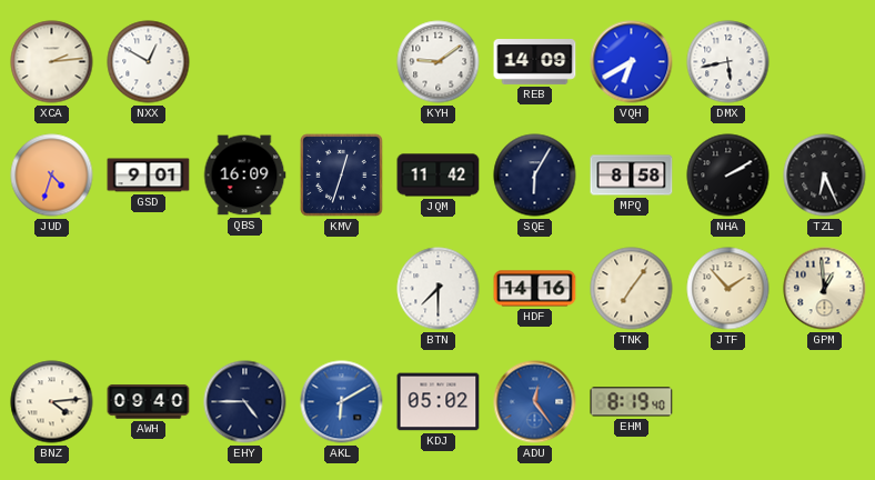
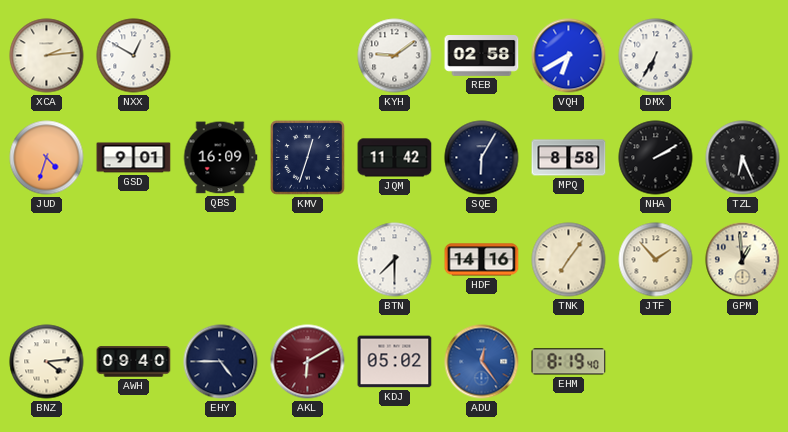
REB: 14:09 -> 02:58 (482, 56)
DMX: 5:43 -> 6:35 (656, 56)
AKL dial: blue -> burgundy (308, 362)
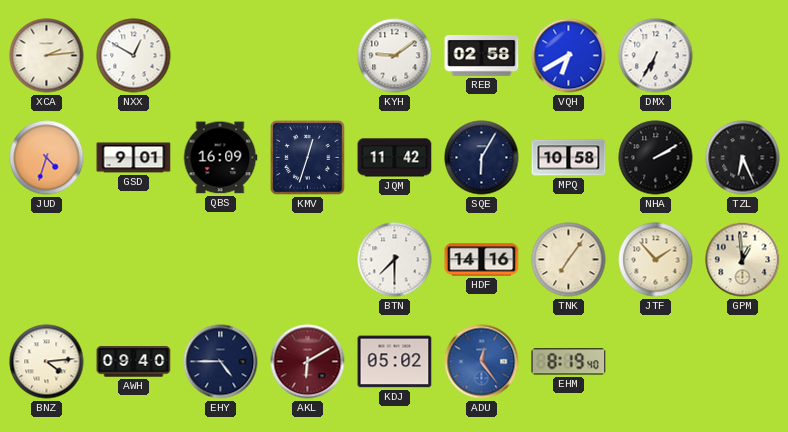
MPQ: 8:58 -> 10:58 (569, 158)
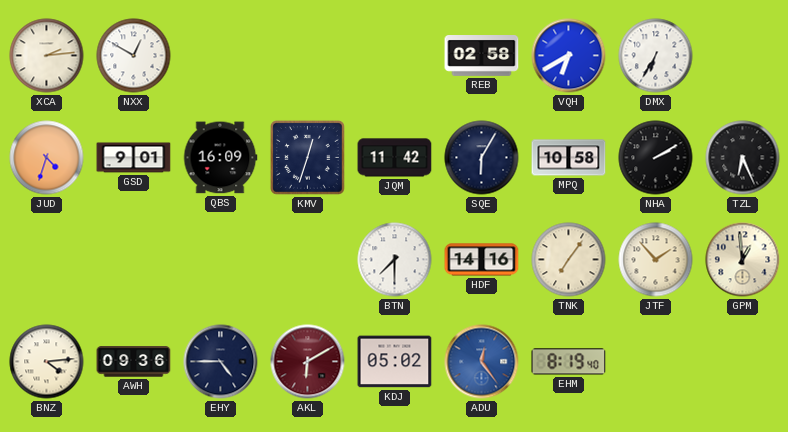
KYH: 9:09 -> none (395, 56)
AWH: 09:40 -> 09:36 (134, 362)
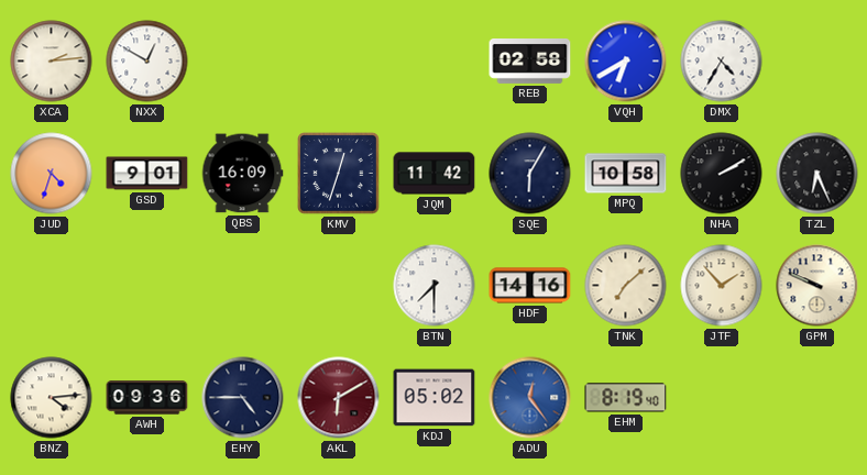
DMX: 6:35 -> 4:35 (722, 62)
TNK: 7:06 -> 7:08 (626, 286)
GPM: 12:59 -> 9:49 (817, 286)
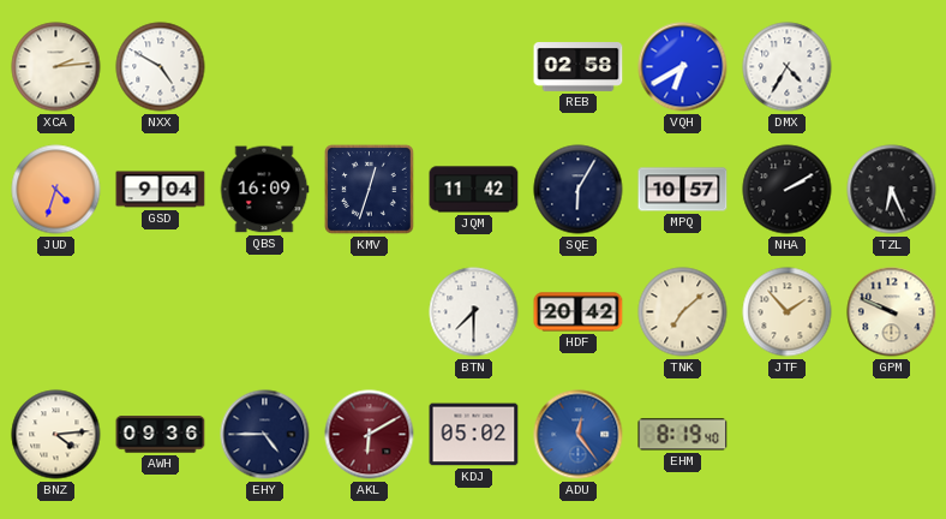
NXX: 12:50 -> 4:50 (161, 67)
GSD: 9:01 -> 9:04 (161, 190)
MPQ: 10:58 -> 10:57 (683, 190)
HDF: 14:16 -> 20:42 (579, 312)
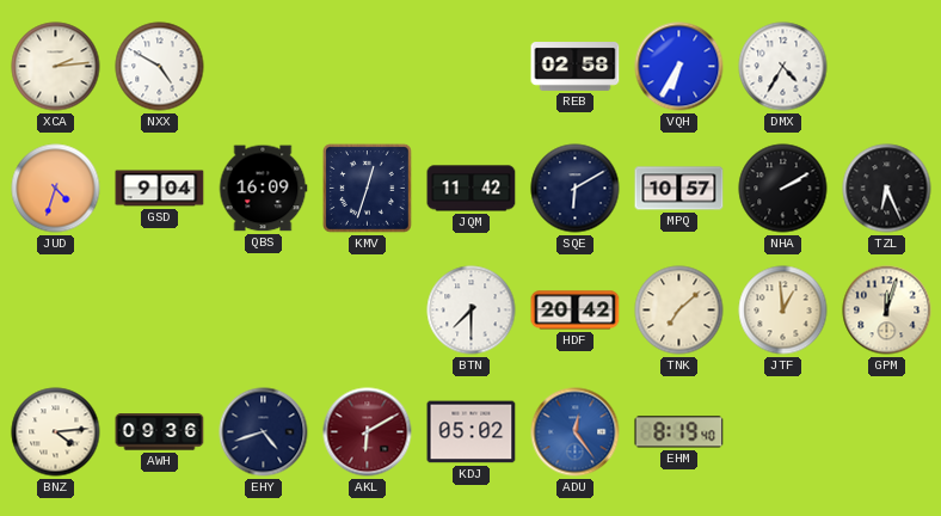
VQH: 6:40 -> 6:35 (679, 67)
SQE: 6:05 -> 6:10 (576, 189)
JTF: 1:53 -> 12:59 (783, 311)
GPM: 9:49 -> 12:03 (887, 311)
EHY: 4:45 -> 4:42 (264, 432)
